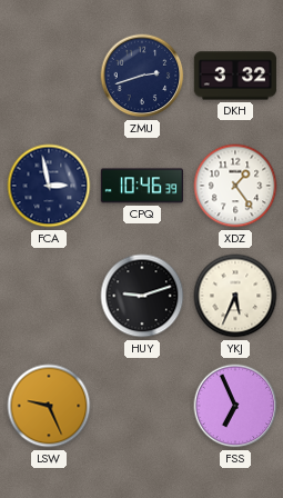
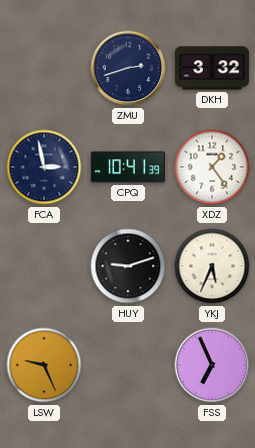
CPQ: 10:46 -> 10:41 (128, 167)
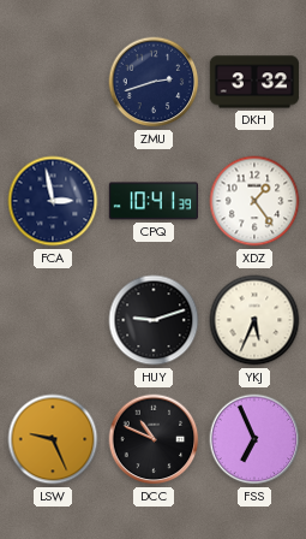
DCC: none -> 10:49 (154, 439)
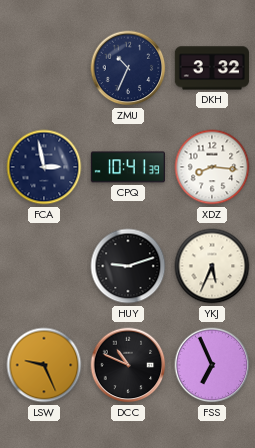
ZMU: 2:42 -> 10:34 (128, 68)
XDZ: 1:24 -> 8:16 (212, 167)
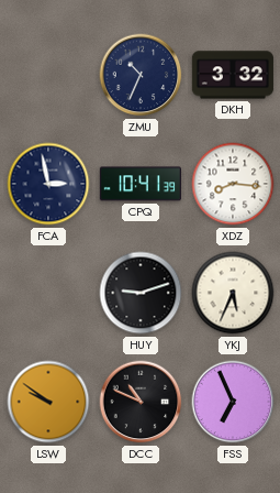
LSW: 9:26 -> 9:51 (48, 402)
